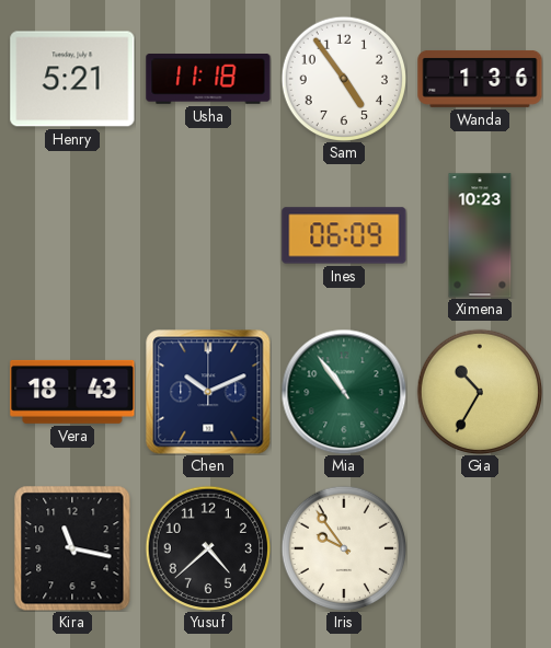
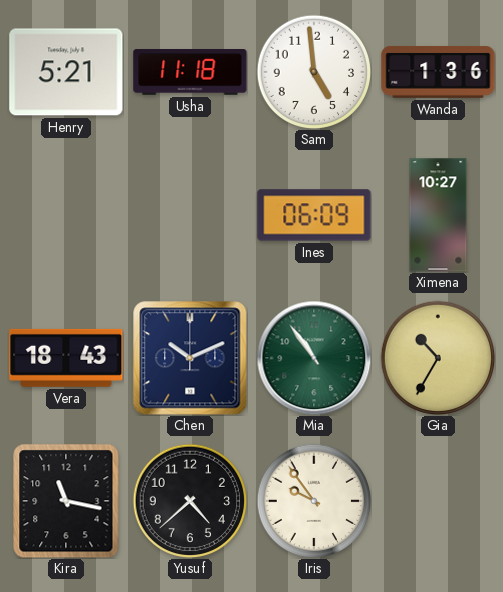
Sam: 4:54 -> 4:59 (314, 72)
Ximena: 10:23 -> 10:27 (438, 215)
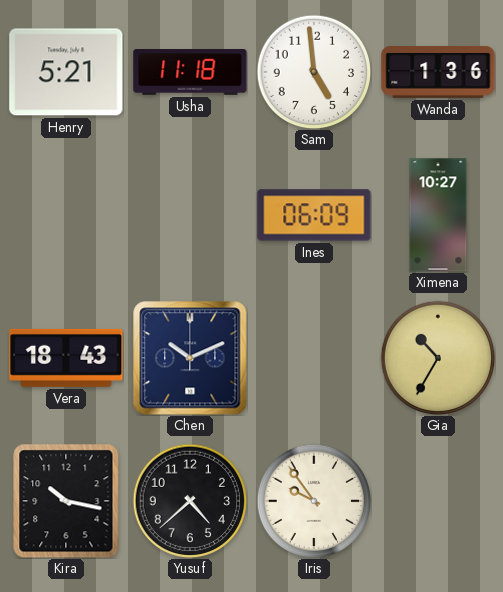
Mia: 10:54 -> none (314, 358)
Kira: 11:17 -> 10:17 (66, 501)
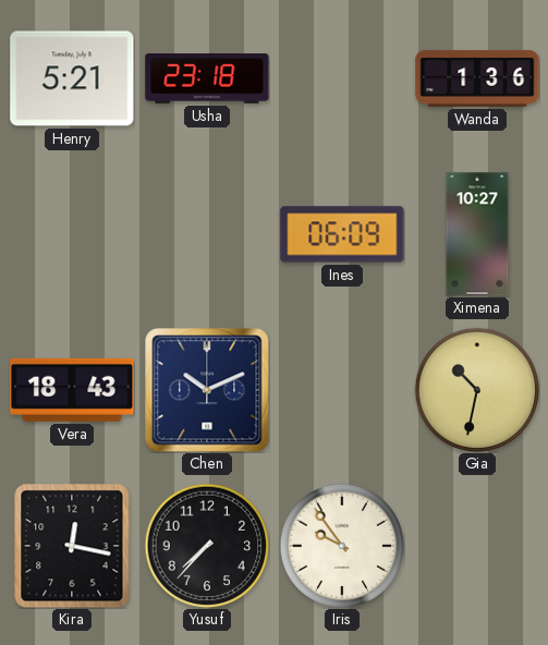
Usha: 11:18 -> 23:18 (207, 80)
Sam: 4:59 -> none (314, 72)
Gia: 10:35 -> 10:32 (477, 390)
Kira: 10:17 -> 12:17 (72, 546)
Yusuf: 4:38 -> 7:37 (207, 546)
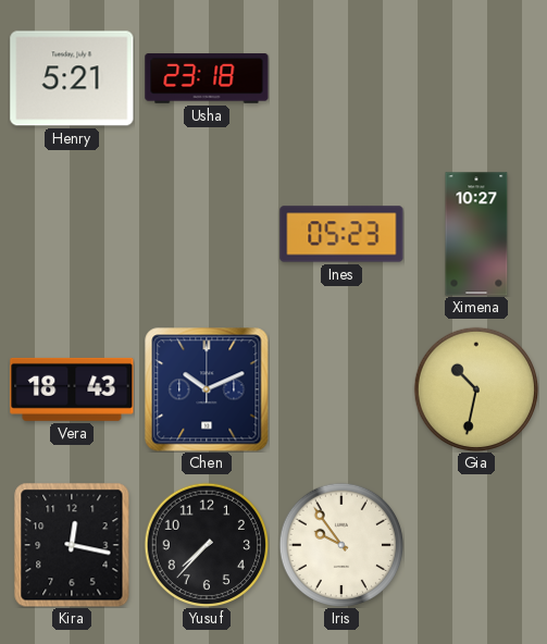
Wanda: 1:36 -> none (477, 78)
Ines: 06:09 -> 05:23 (341, 234)
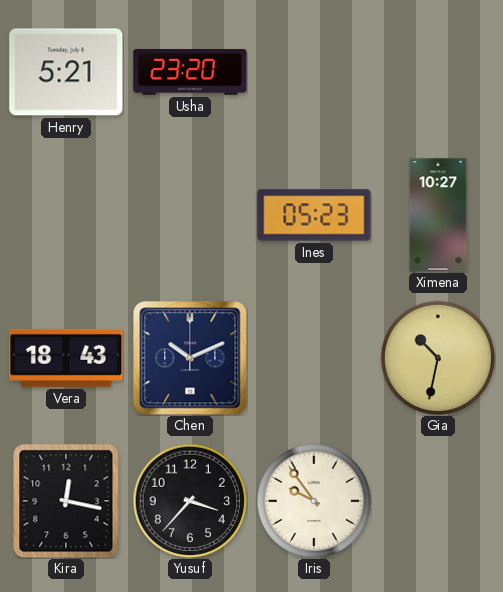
Usha: 23:18 -> 23:20 (190, 73)
Yusuf: 7:37 -> 3:37 (190, 501)
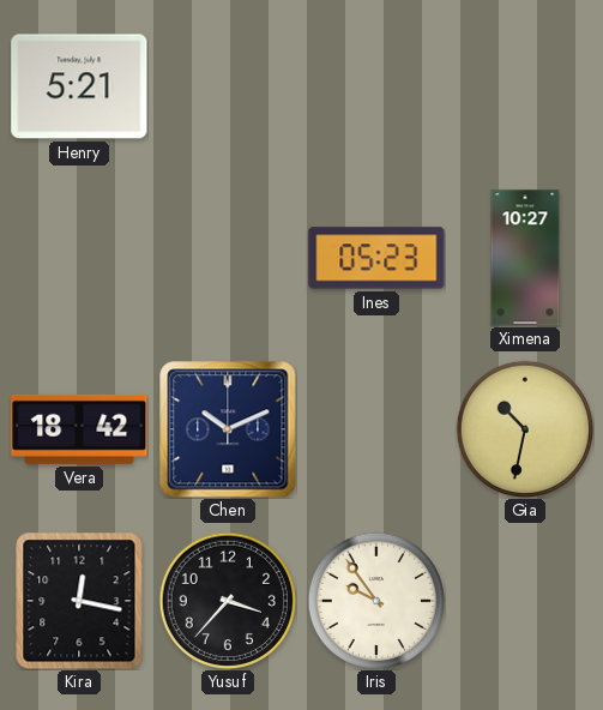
Usha: 23:20 -> none (190, 73)
Vera: 18:43 -> 18:42 (79, 429)
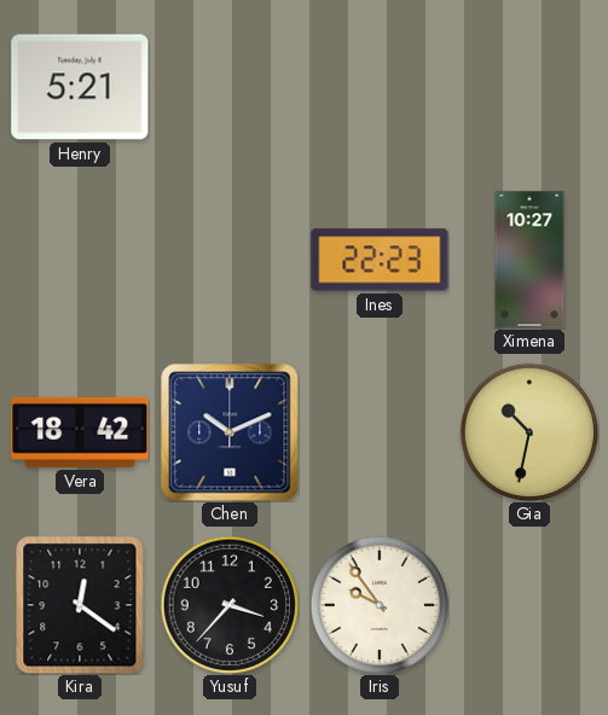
Ines: 05:23 -> 22:23 (380, 260)
Kira: 12:17 -> 12:21 (80, 605)
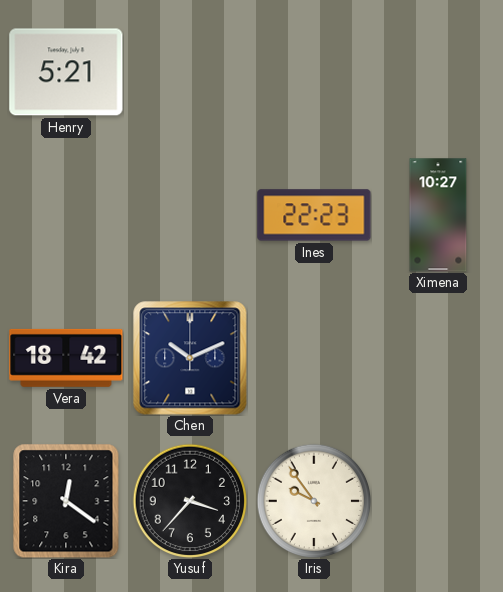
Gia: 10:32 -> none (529, 432)
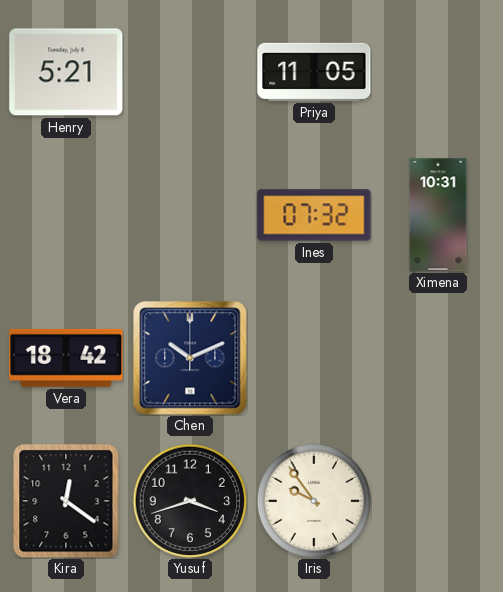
Priya: none -> 11:05 (314, 72)
Ines: 22:23 -> 07:32 (314, 215)
Ximena: 10:27 -> 10:31 (438, 215)
Yusuf: 3:37 -> 3:42 (190, 501)
